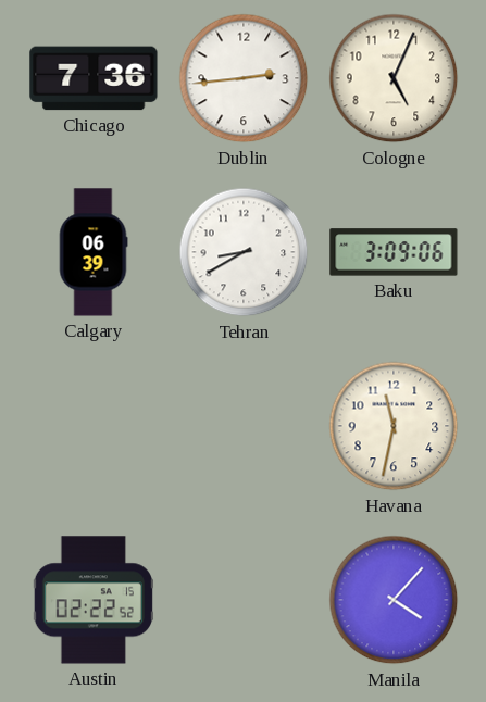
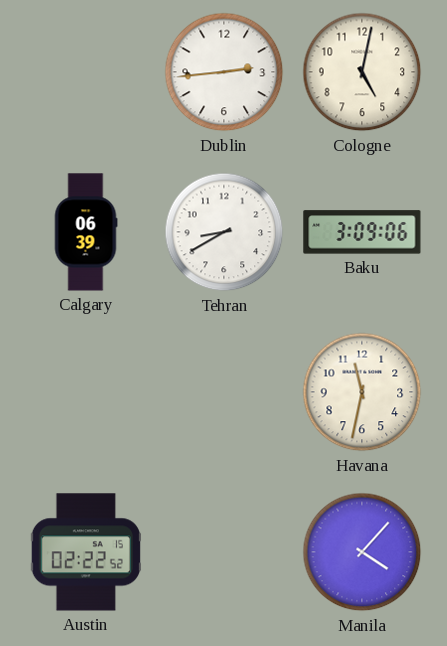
Chicago: 7:36 -> none (94, 78)
Cologne: 5:04 -> 5:02 (362, 72)
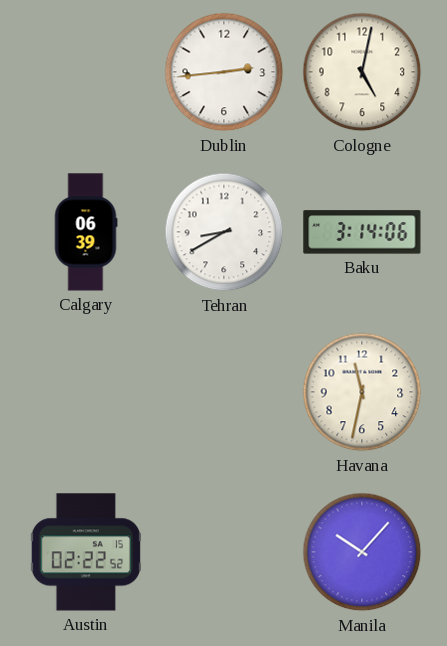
Baku: 3:09 -> 3:14 (362, 232)
Manila: 4:07 -> 10:07 (362, 552)
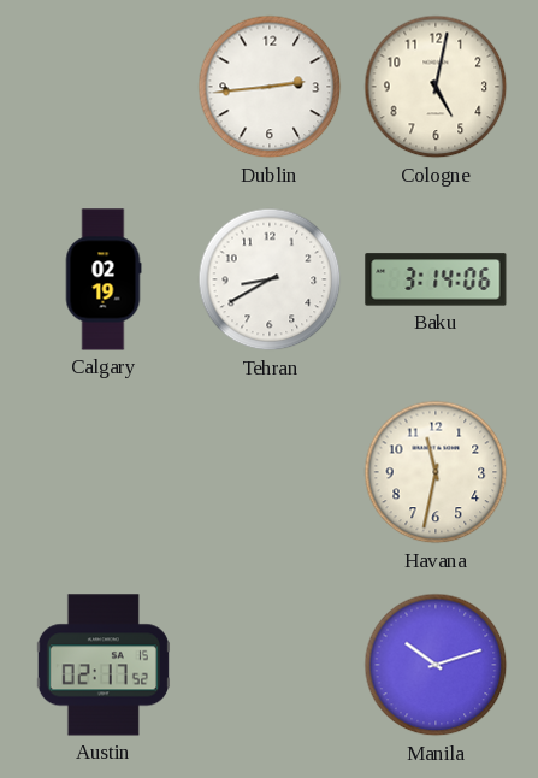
Calgary: 06:39 -> 02:19 (104, 279)
Austin: 02:22 -> 02:17 (104, 665)
Manila: 10:07 -> 10:12 (436, 665)
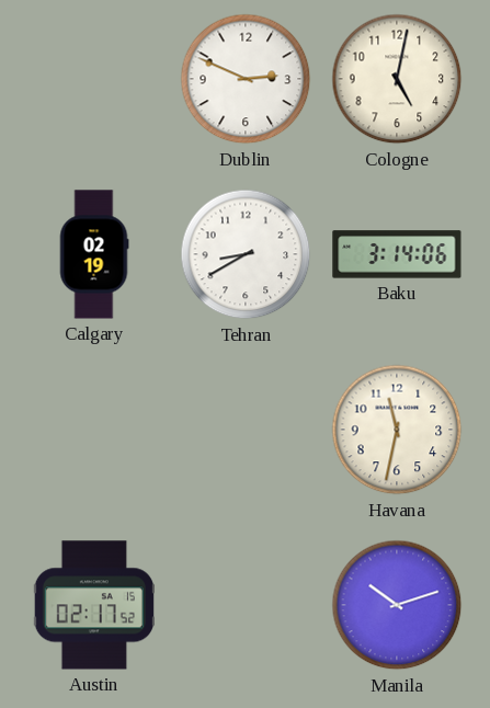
Dublin: 2:44 -> 2:49 (246, 79)
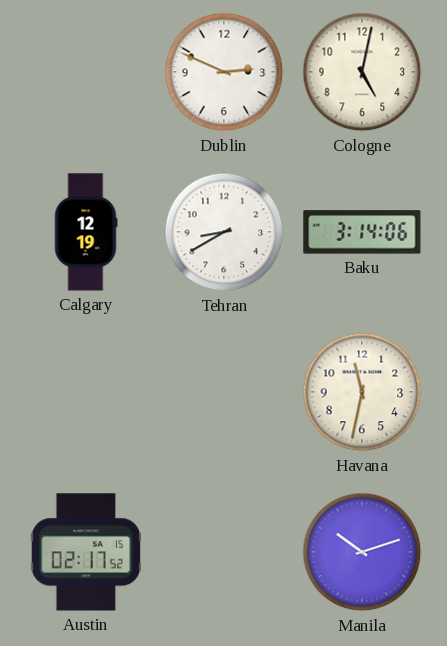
Calgary: 02:19 -> 12:19 (86, 232)
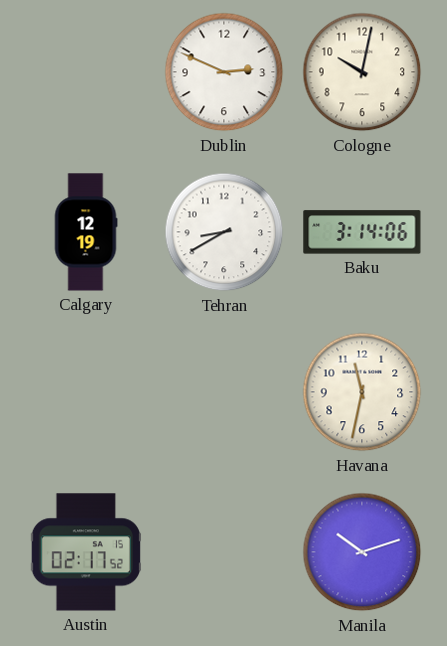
Cologne: 5:02 -> 10:02 (362, 72)
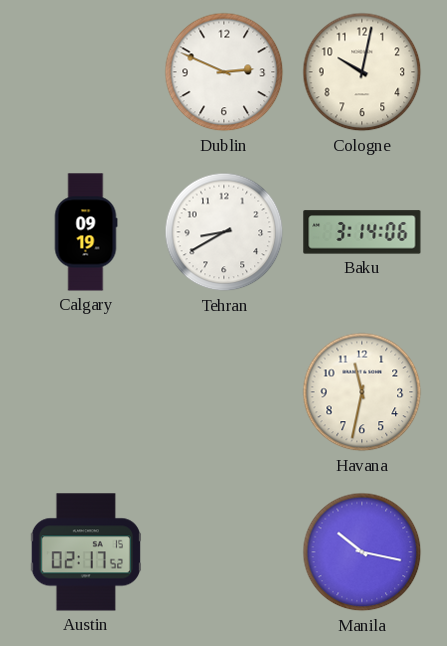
Calgary: 12:19 -> 09:19 (86, 232)
Manila: 10:12 -> 10:17 (362, 552)
